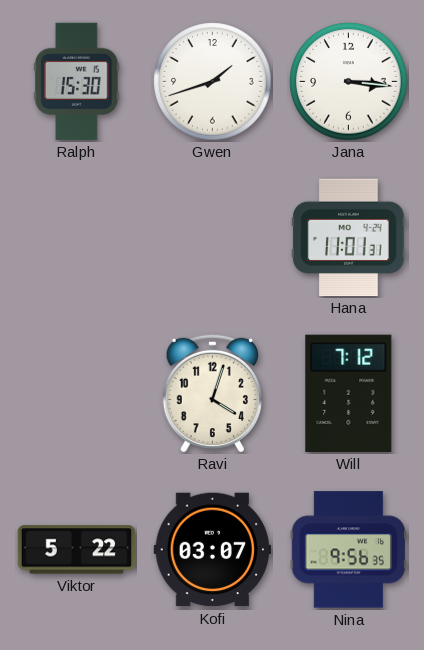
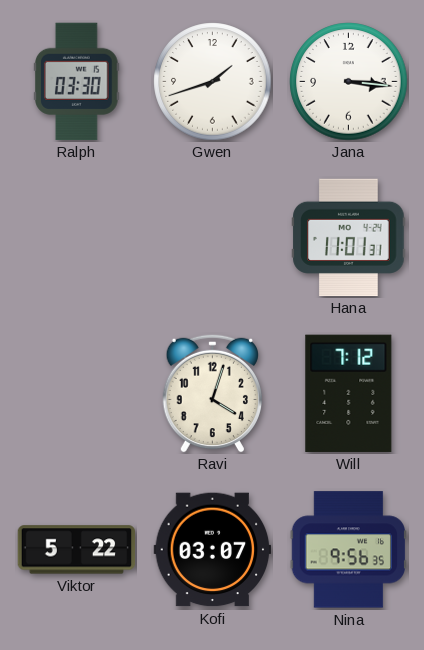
Ralph: 15:30 -> 03:30 (77, 82)
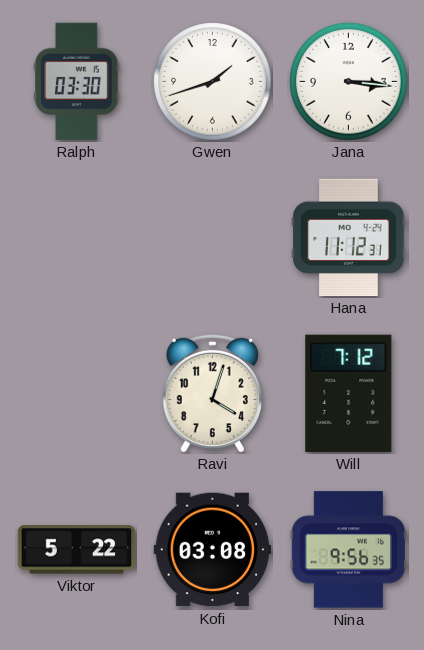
Hana: 11:01 -> 11:12 (349, 238)
Kofi: 03:07 -> 03:08 (213, 550)
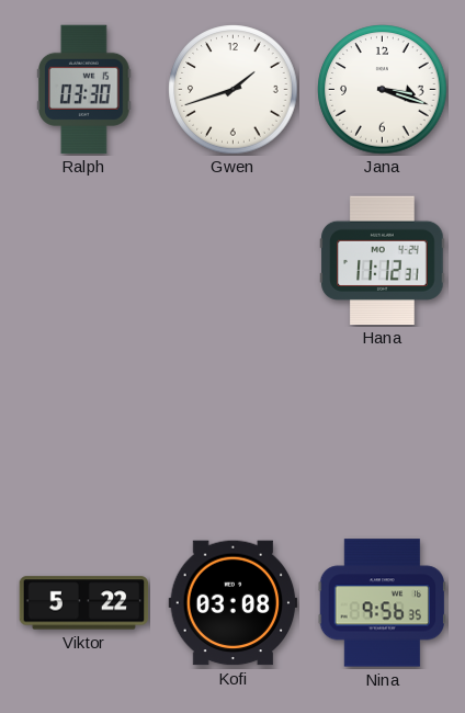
Jana: 3:16 -> 3:18 (383, 90)
Ravi: 4:03 -> none (212, 393)
Will: 7:12 -> none (349, 393)
